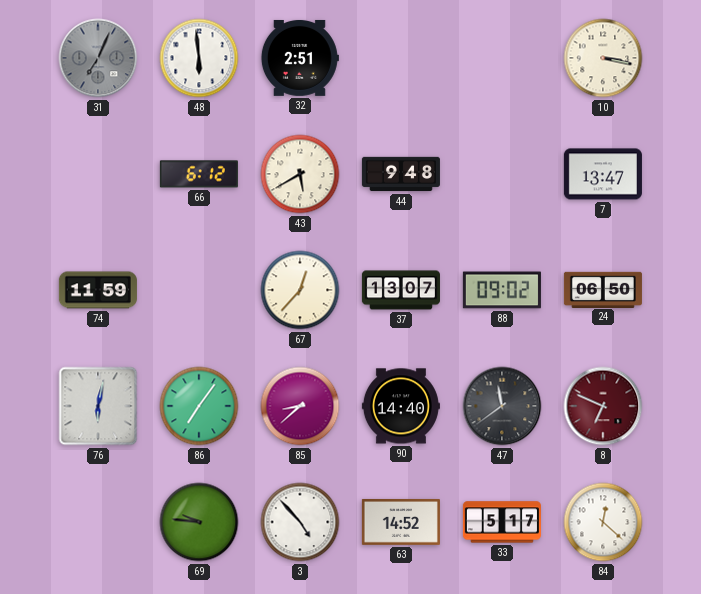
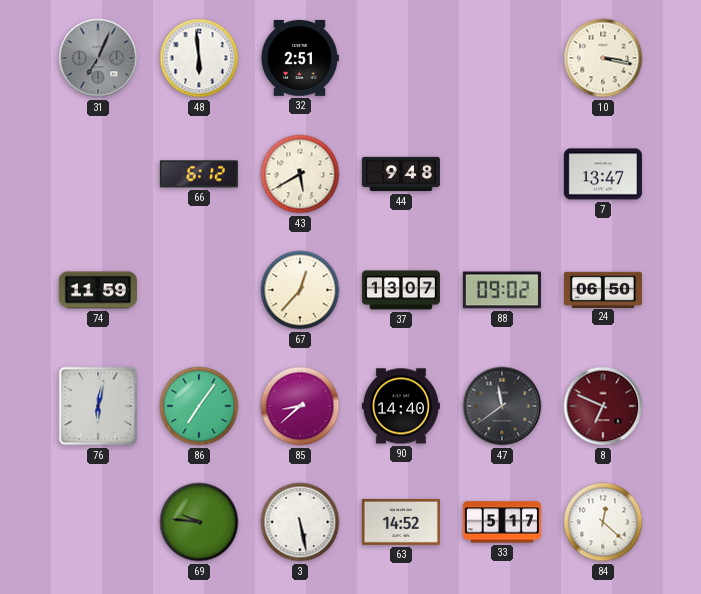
3: 4:53 -> 5:28 (300, 522)
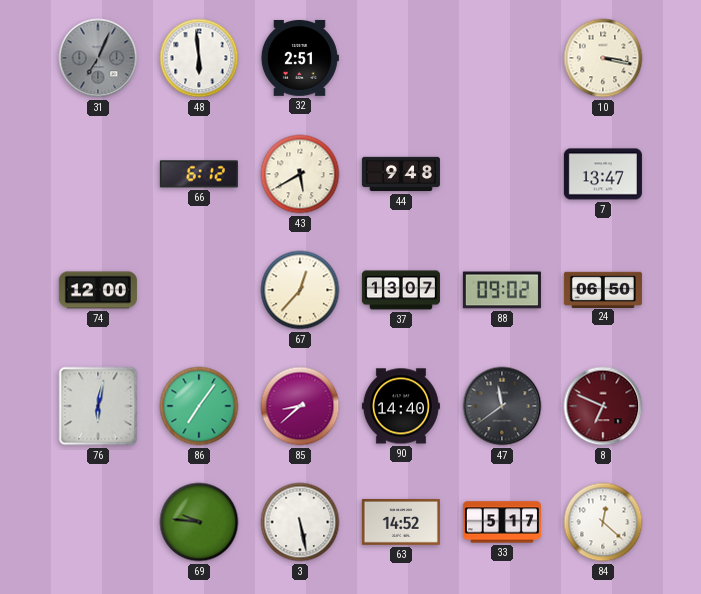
74: 11:59 -> 12:00 (98, 290)
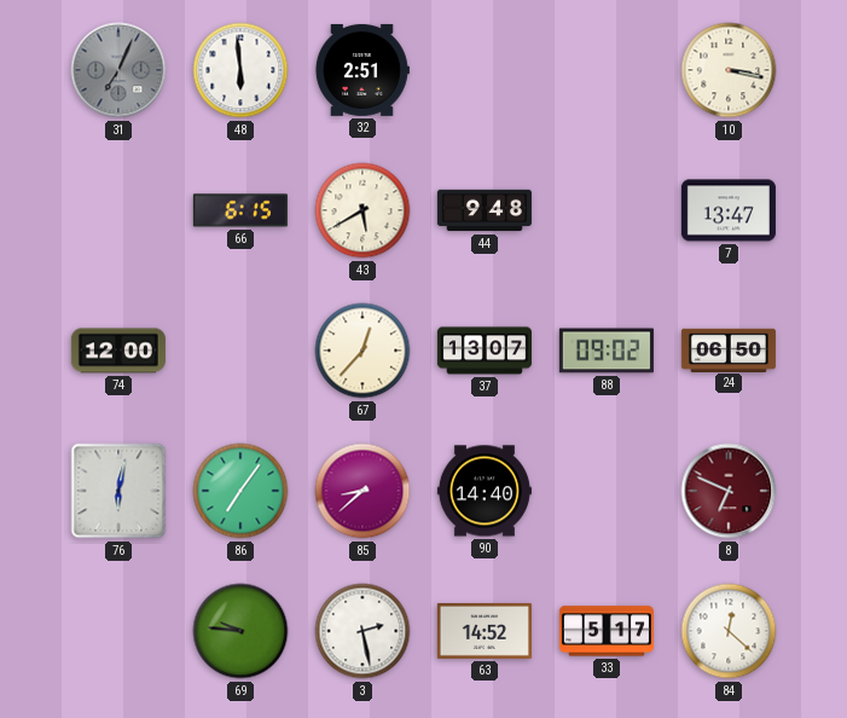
66: 6:12 -> 6:15 (240, 210)
47: 11:39 -> none (502, 406)
3: 5:28 -> 2:28 (362, 631)
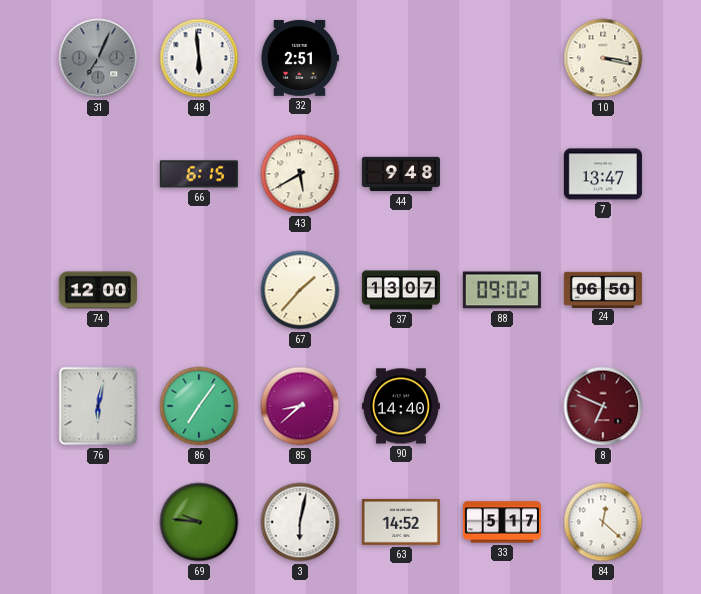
67: 12:37 -> 1:37 (300, 290)
3: 2:28 -> 6:02 (300, 522)
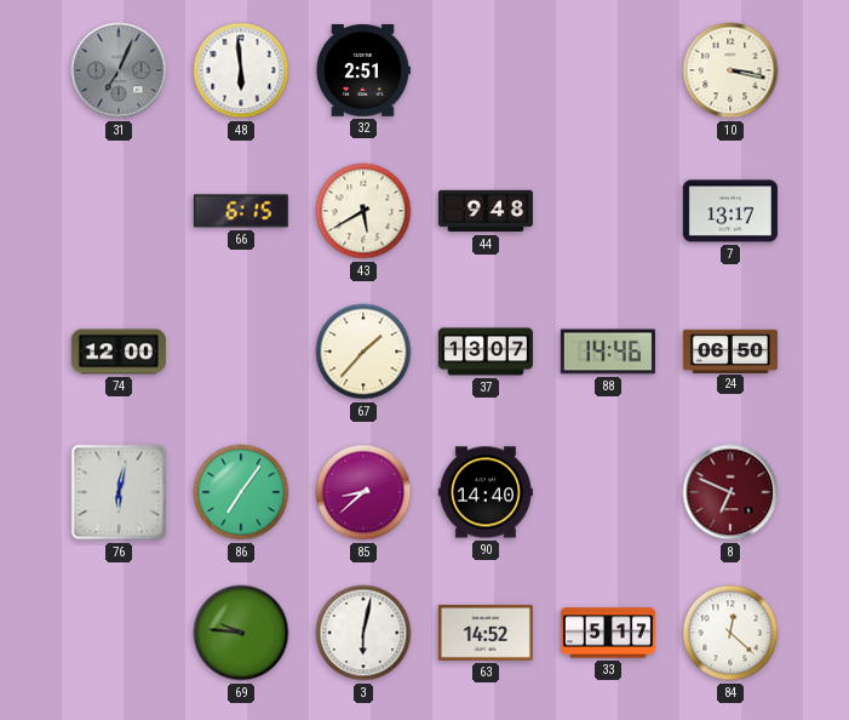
7: 13:47 -> 13:17 (730, 211)
88: 09:02 -> 14:46 (608, 352)
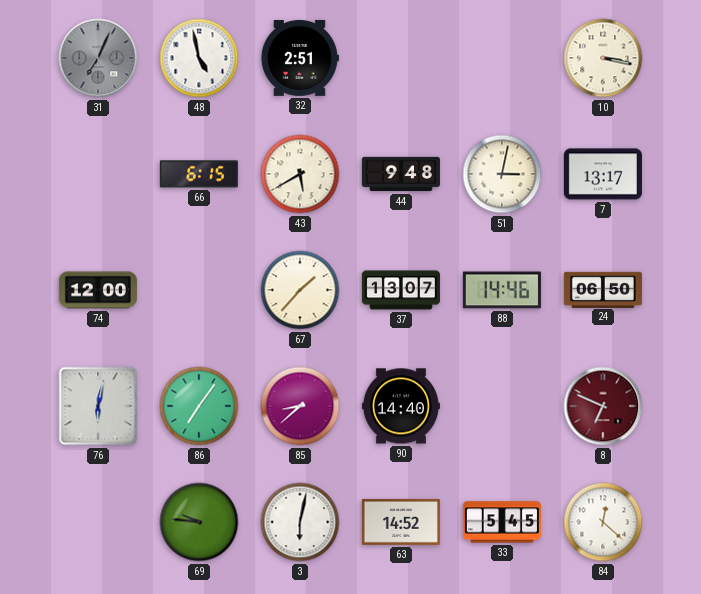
48: 5:59 -> 4:58 (199, 58)
51: none -> 3:02 (502, 174)
33: 5:17 -> 5:45 (502, 522)
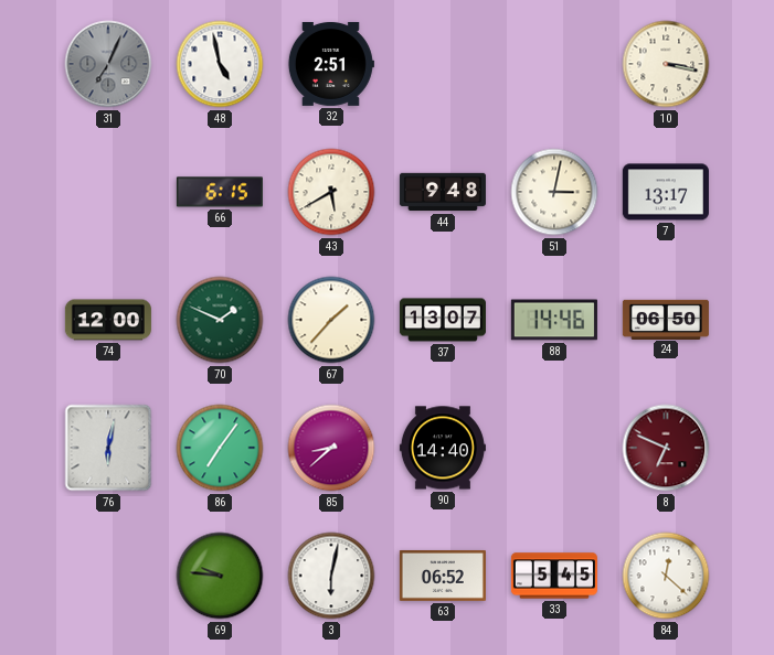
70: none -> 1:49 (220, 320)
63: 14:52 -> 06:52 (443, 576)
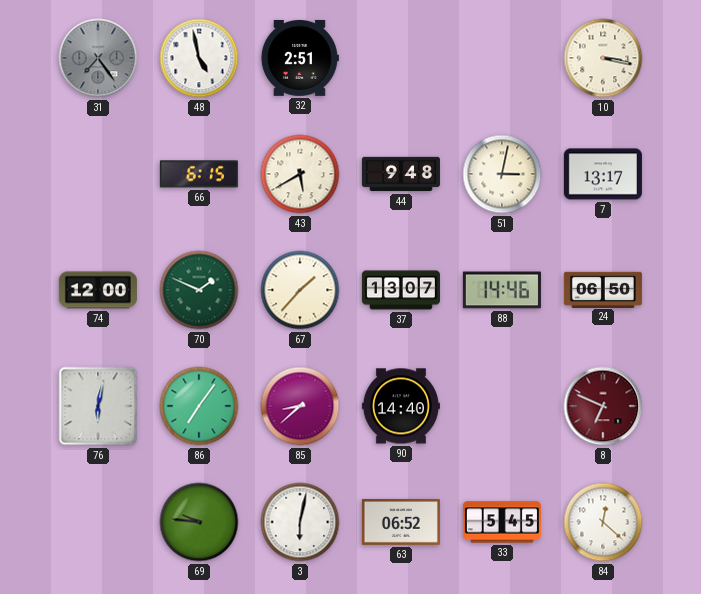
31: 7:04 -> 7:24 (98, 58)
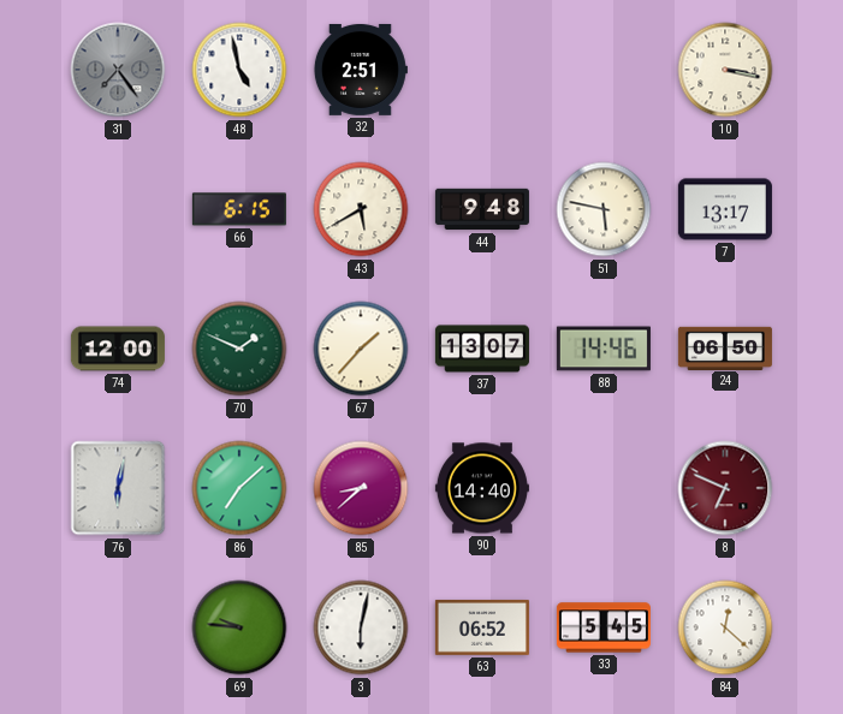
51: 3:02 -> 5:47 (604, 209)
86: 7:06 -> 7:08 (239, 488)
